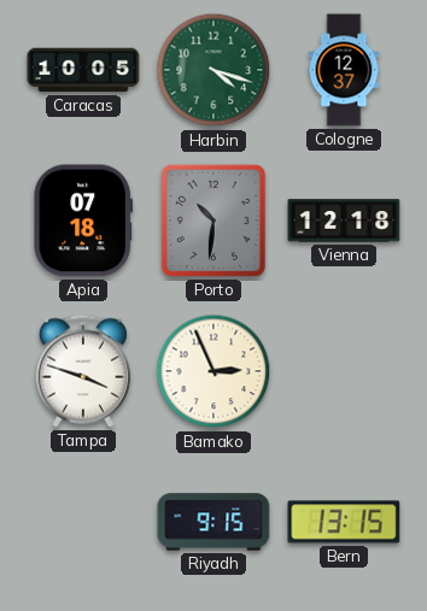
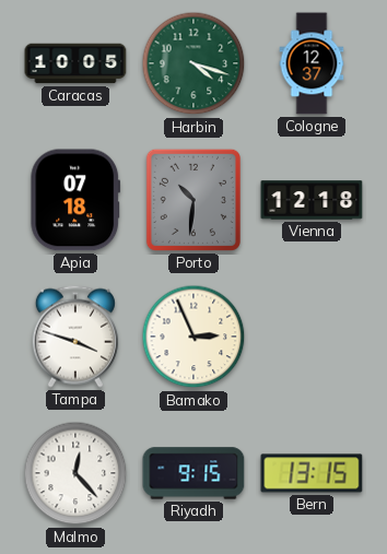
Malmo: none -> 12:23 (75, 473)
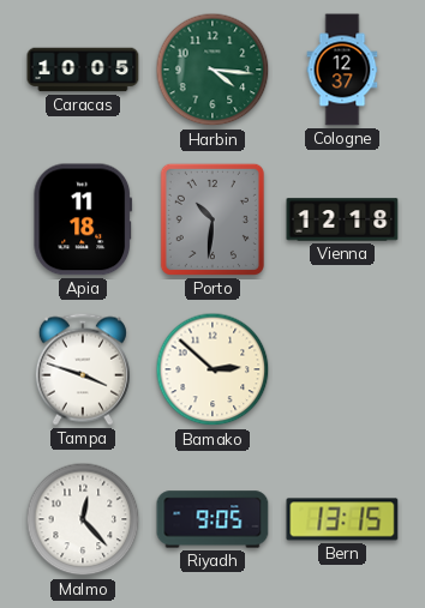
Harbin: 4:18 -> 4:16 (212, 70)
Apia: 07:18 -> 11:18 (83, 219)
Bamako: 2:56 -> 2:52 (212, 369)
Riyadh: 9:15 -> 9:05 (212, 519)
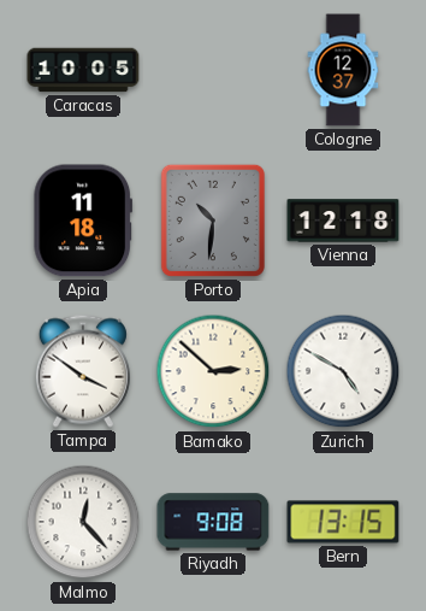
Harbin: 4:16 -> none (212, 70)
Tampa: 3:48 -> 3:51 (83, 371)
Zurich: none -> 4:50 (343, 371)
Riyadh: 9:05 -> 9:08 (213, 522)
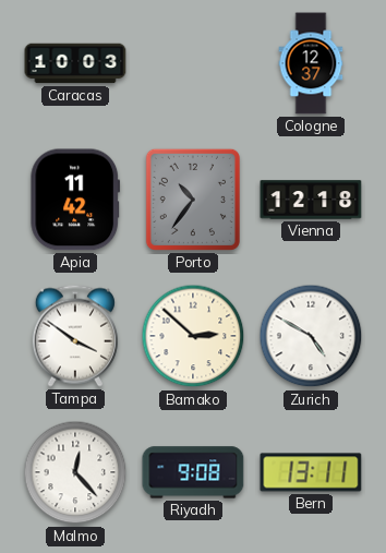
Caracas: 10:05 -> 10:03 (75, 63)
Apia: 11:18 -> 11:42 (75, 200)
Porto: 10:31 -> 10:36 (193, 200)
Bern: 13:15 -> 13:11 (311, 472)
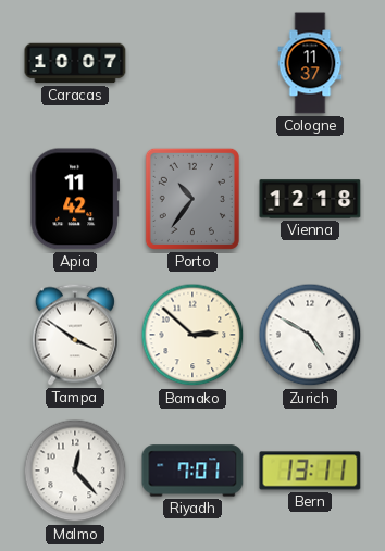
Caracas: 10:03 -> 10:07 (75, 63)
Cologne: 12:37 -> 11:37 (310, 63)
Riyadh: 9:08 -> 7:01 (192, 471)
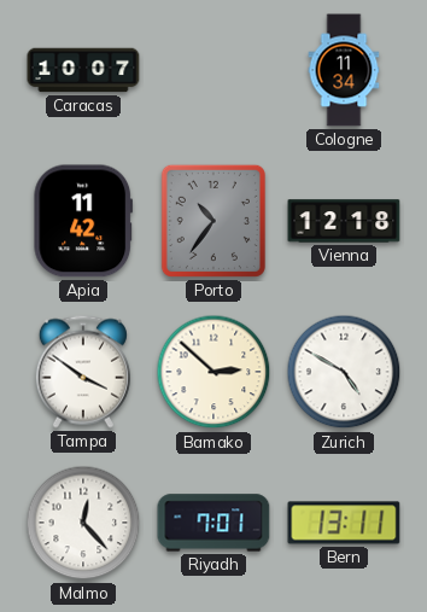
Cologne: 11:37 -> 11:34 (344, 70)
